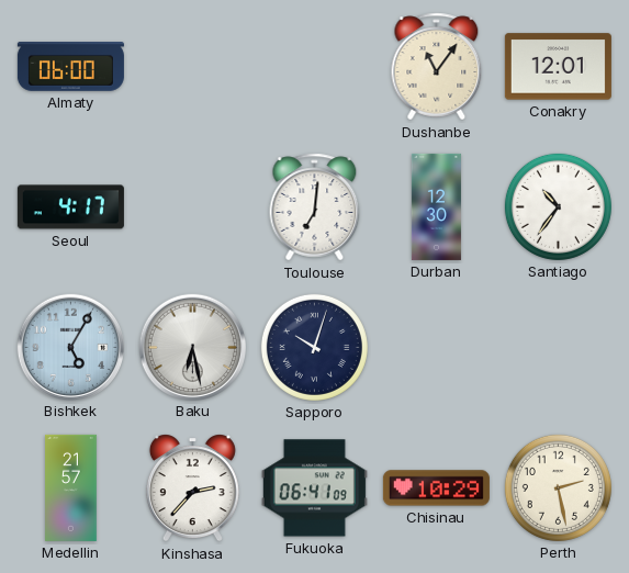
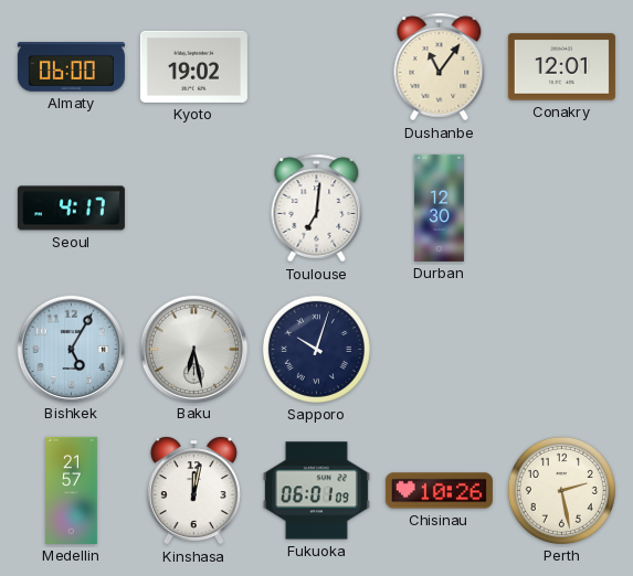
Kyoto: none -> 19:02 (193, 66)
Santiago: 10:36 -> none (558, 206)
Kinshasa: 2:37 -> 12:02 (193, 491)
Fukuoka: 06:41 -> 06:01 (316, 491)
Chisinau: 10:29 -> 10:26 (439, 491)
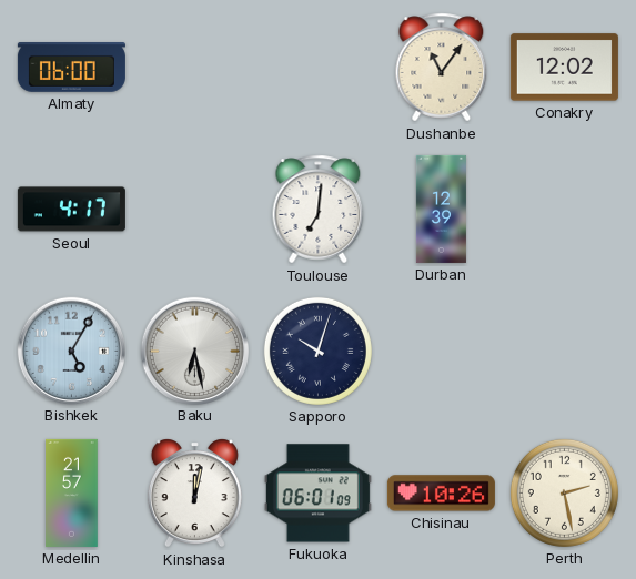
Kyoto: 19:02 -> none (193, 66)
Conakry: 12:01 -> 12:02 (564, 68)
Durban: 12:30 -> 12:39 (441, 209)
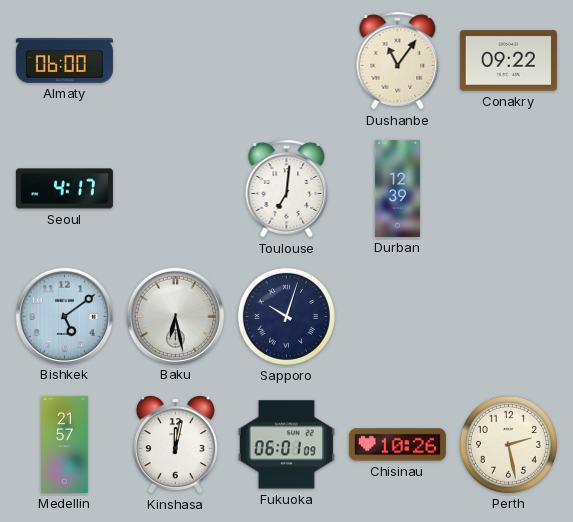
Conakry: 12:02 -> 09:22 (508, 61)
Bishkek: 5:05 -> 5:09 (64, 316)
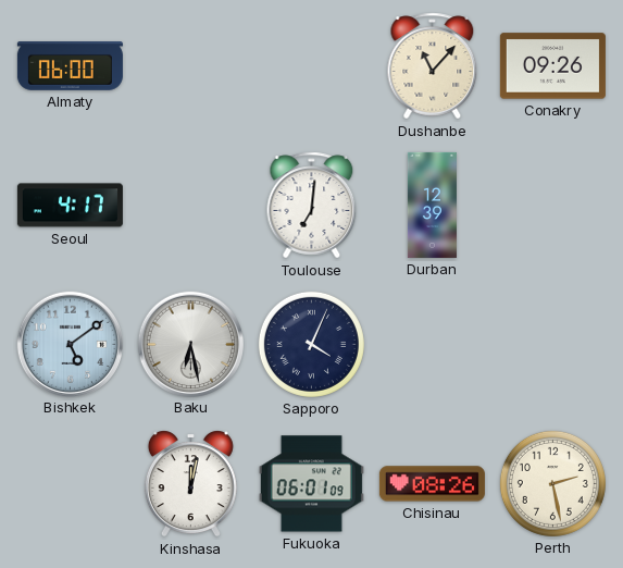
Dushanbe: 11:06 -> 11:07 (433, 66)
Conakry: 09:22 -> 09:26 (552, 66)
Sapporo: 10:03 -> 4:04 (311, 344)
Medellin: 21:57 -> none (65, 444)
Chisinau: 10:26 -> 08:26 (432, 484)
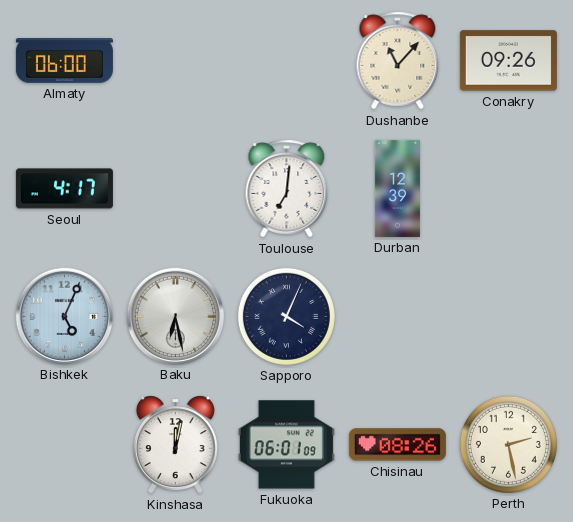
Bishkek: 5:09 -> 5:04 (64, 316)
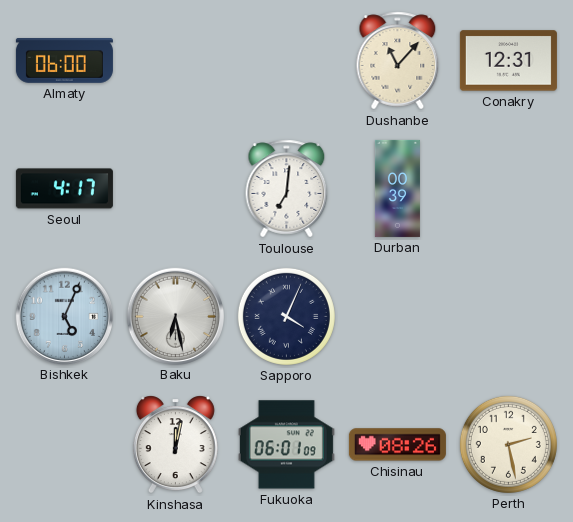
Conakry: 09:26 -> 12:31 (508, 61)
Durban: 12:39 -> 00:39 (397, 188)
